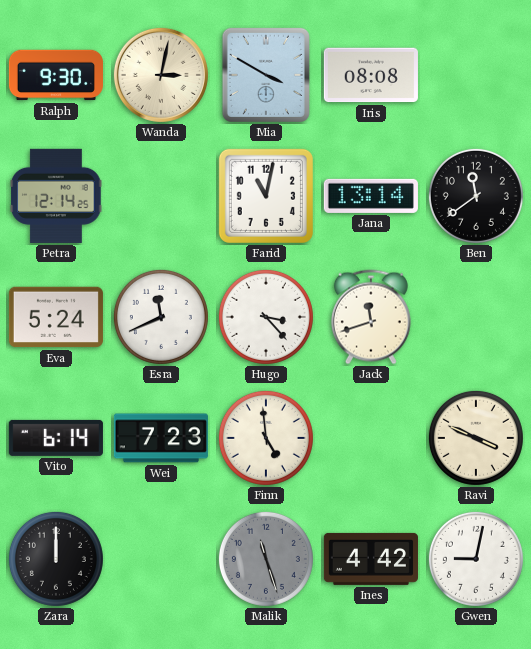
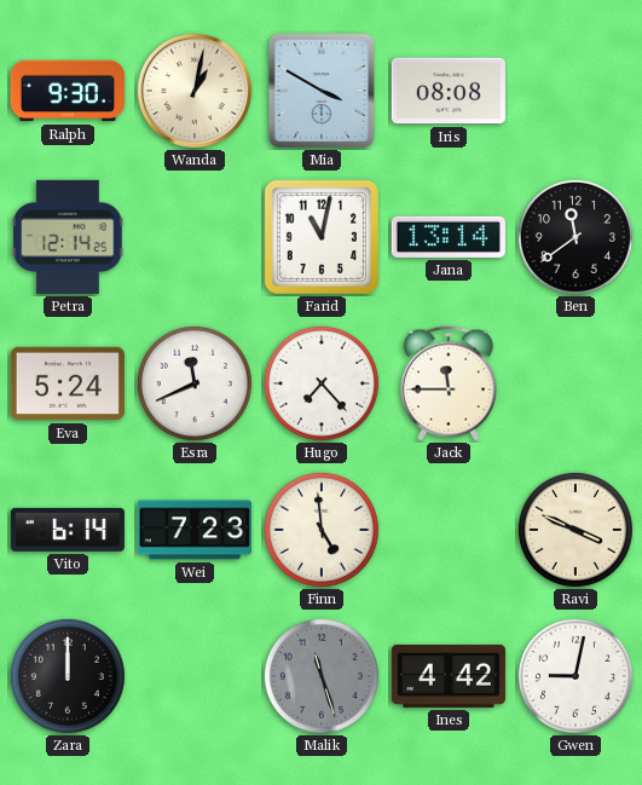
Wanda: 3:02 -> 1:02 (195, 91)
Hugo: 3:23 -> 7:23 (322, 383)
Jack: 11:42 -> 11:45 (449, 383)
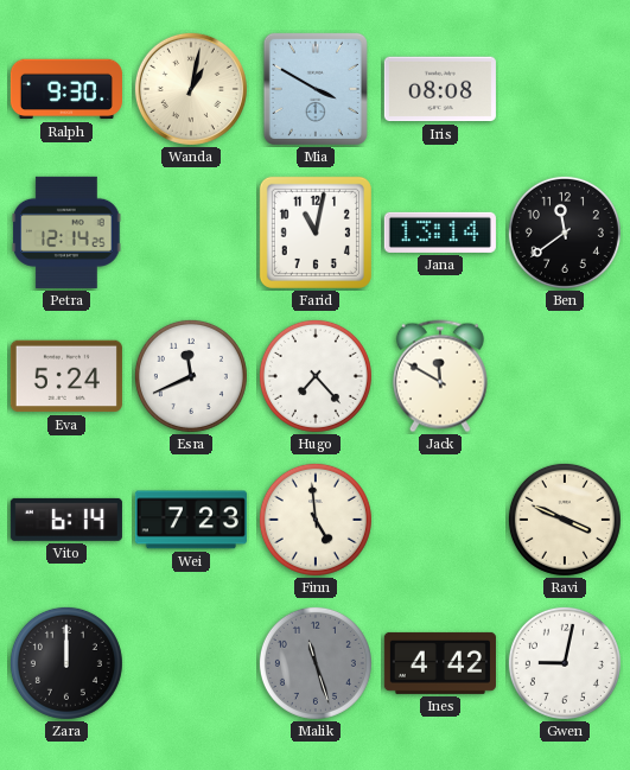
Jack: 11:45 -> 11:50 (440, 376)
